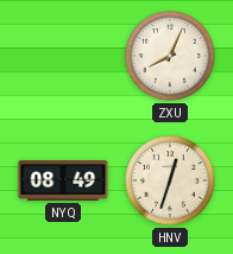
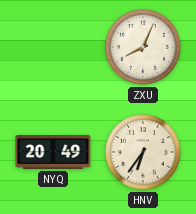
NYQ: 08:49 -> 20:49 (53, 153)
HNV: 12:33 -> 6:36 (143, 152)
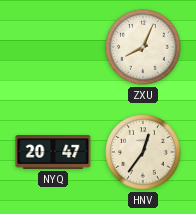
NYQ: 20:49 -> 20:47 (53, 153)
HNV: 6:36 -> 12:36 (143, 152)
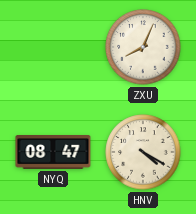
NYQ: 20:47 -> 08:47 (53, 153)
HNV: 12:36 -> 4:20 (143, 152)
